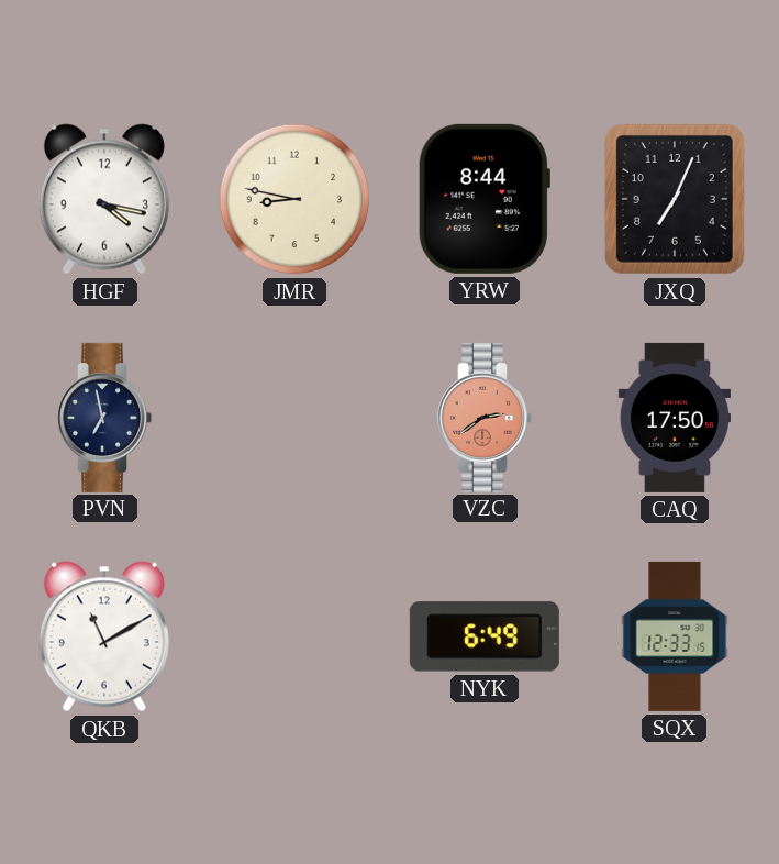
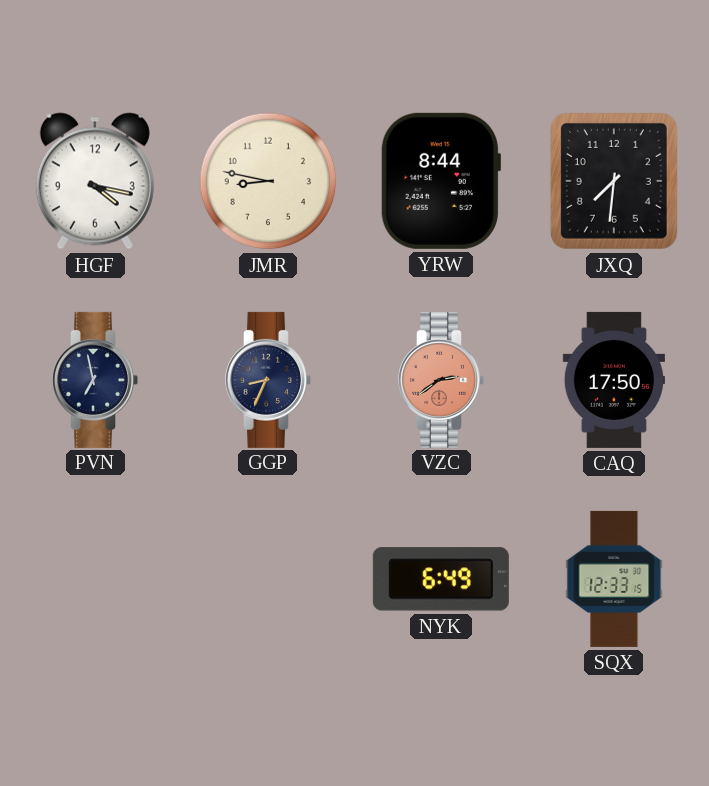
JXQ: 7:04 -> 7:31 (614, 181)
GGP: none -> 8:34 (268, 380)
QKB: 11:10 -> none (104, 636)
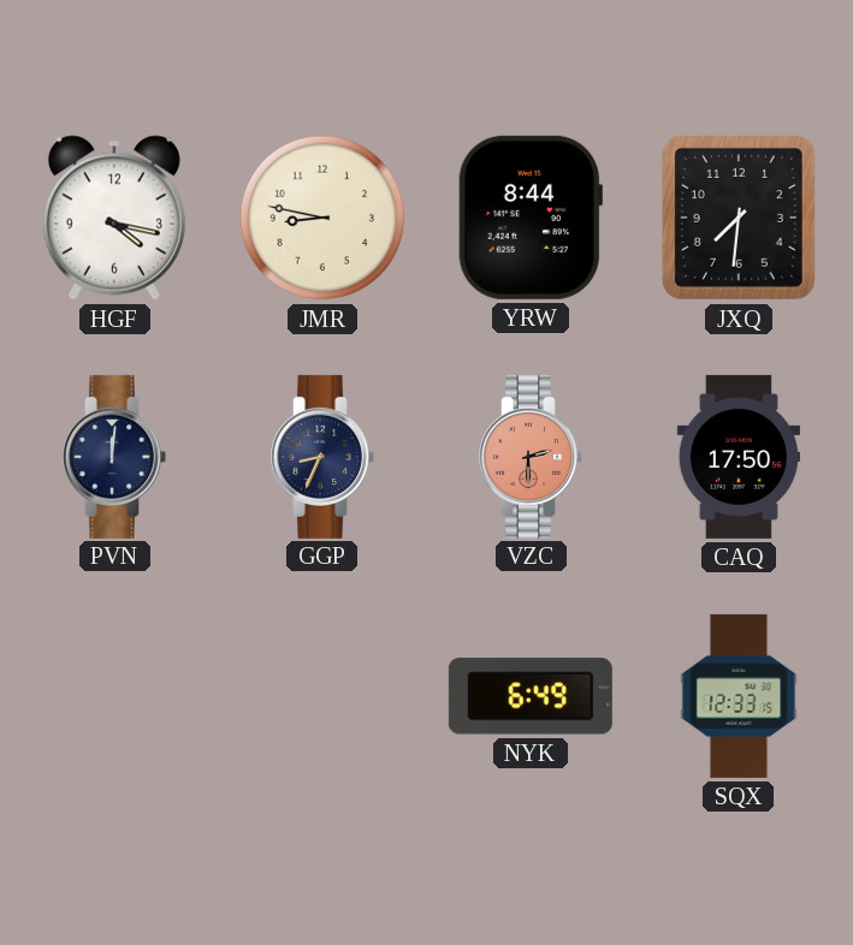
PVN: 6:58 -> 12:01 (114, 457)
VZC: 2:39 -> 2:30 (531, 457)
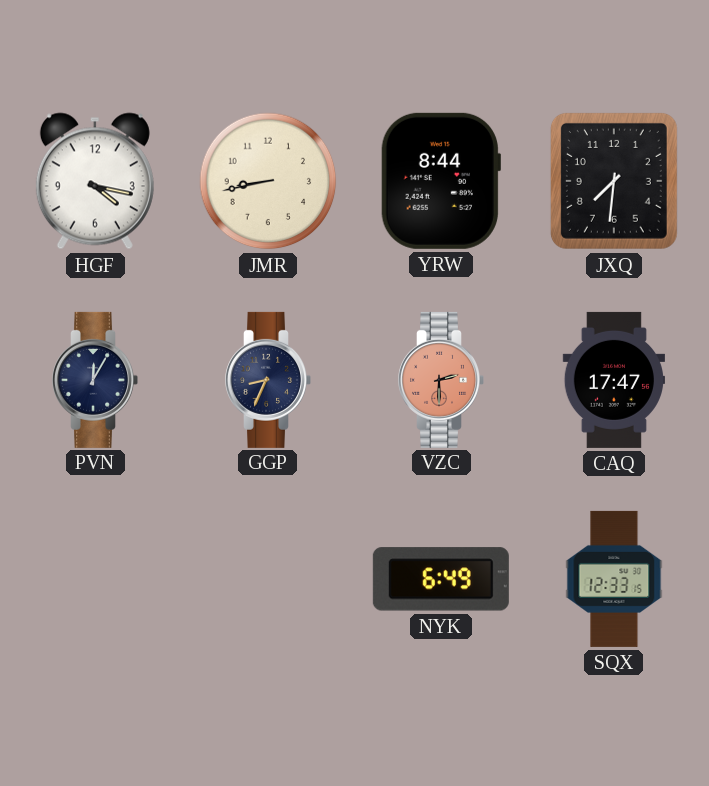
JMR: 8:47 -> 8:43 (268, 181)
PVN: 12:01 -> 12:05 (95, 380)
CAQ: 17:50 -> 17:47 (613, 380)
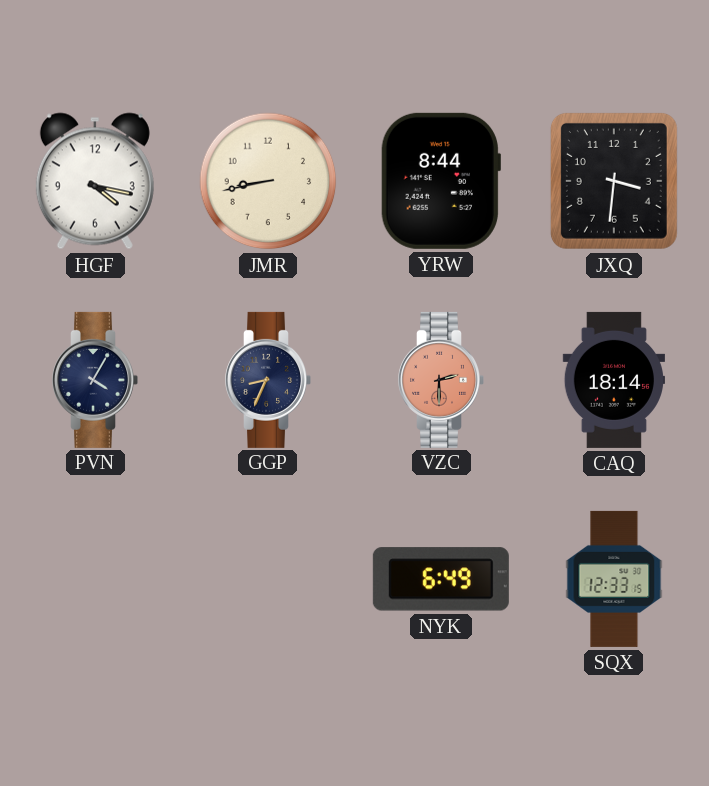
JXQ: 7:31 -> 3:31 (614, 181)
PVN: 12:05 -> 4:05 (95, 380)
CAQ: 17:47 -> 18:14 (613, 380)
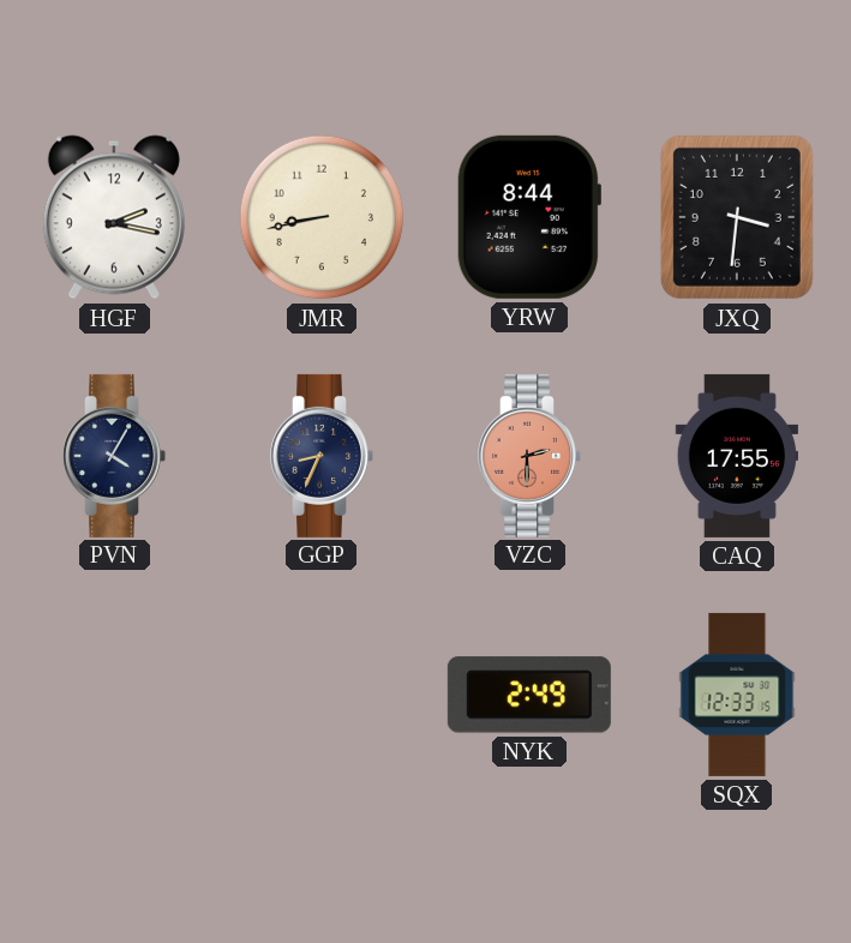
HGF: 4:17 -> 2:17 (114, 217)
CAQ: 18:14 -> 17:55 (736, 456)
NYK: 6:49 -> 2:49 (529, 695)
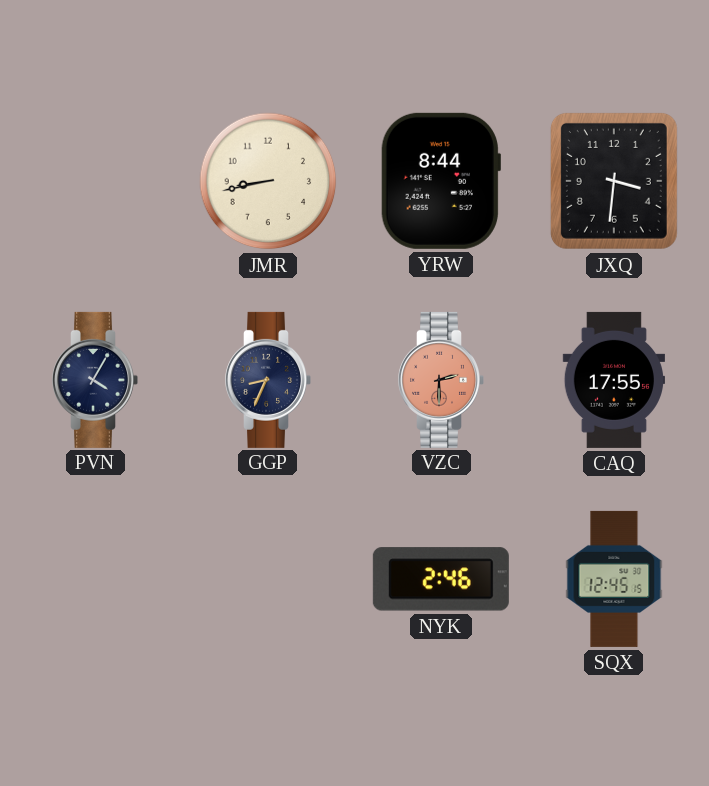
HGF: 2:17 -> none (114, 217)
NYK: 2:49 -> 2:46 (441, 579)
SQX: 12:33 -> 12:45 (614, 579)
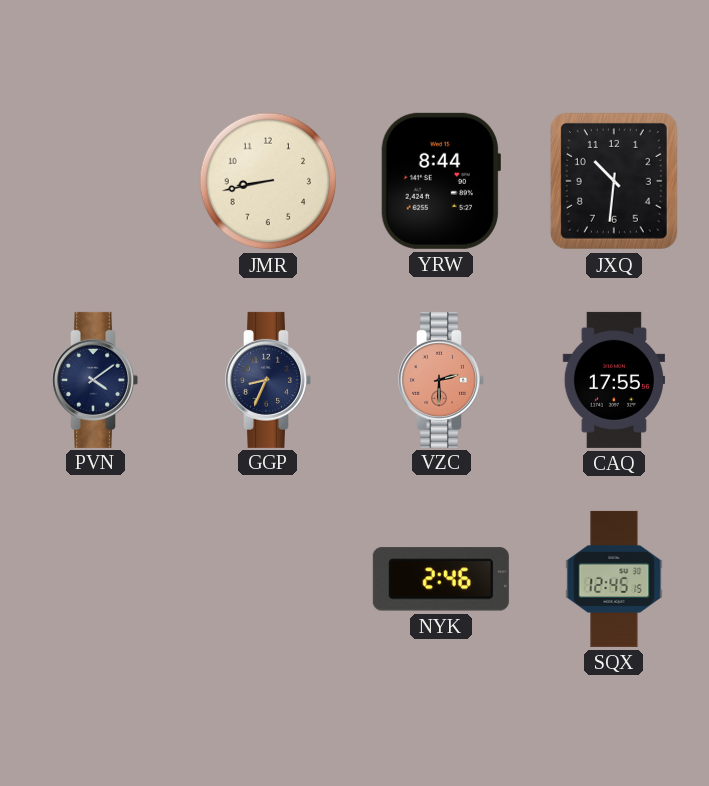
JXQ: 3:31 -> 10:31 (614, 181)
PVN: 4:05 -> 4:09 (95, 380)
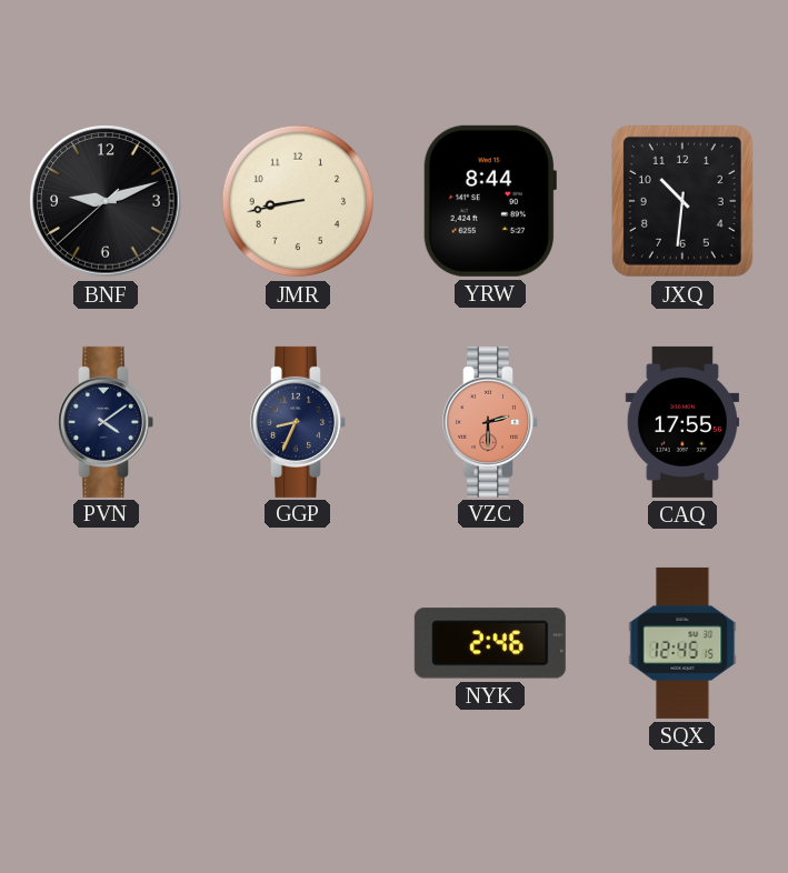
BNF: none -> 9:11 (106, 201)
